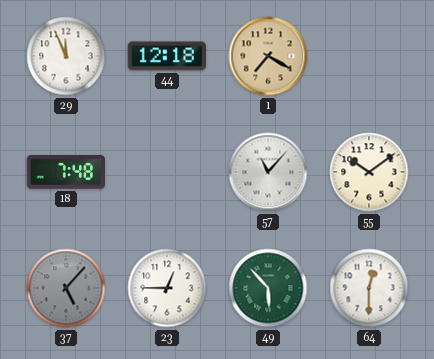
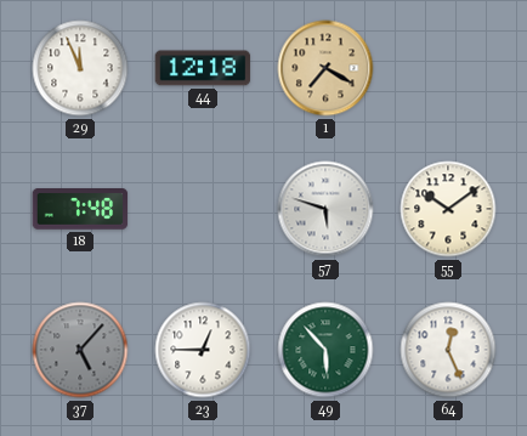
57: 11:07 -> 5:48 (325, 209)
64: 12:30 -> 12:26 (448, 350)
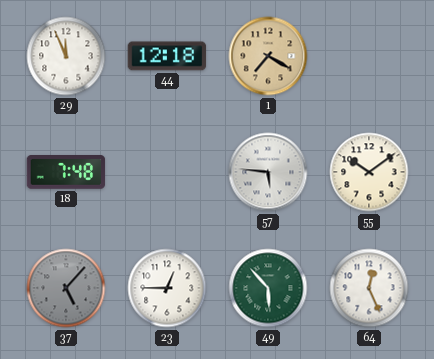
57: 5:48 -> 5:46 (268, 172)
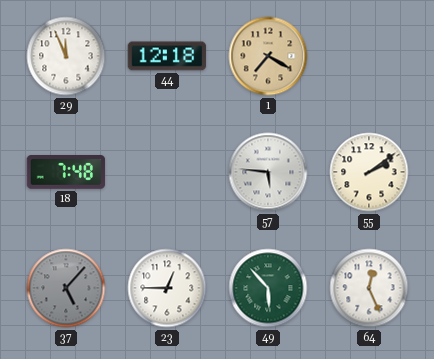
55: 10:09 -> 2:09 (369, 172)
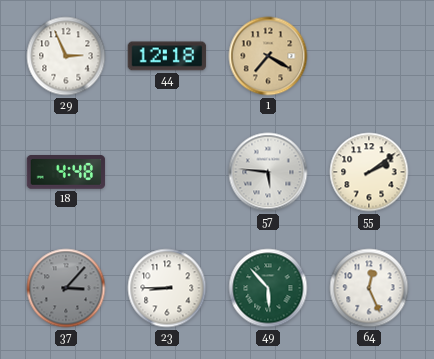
29: 11:56 -> 2:56 (66, 56)
18: 7:48 -> 4:48 (66, 173)
37: 5:07 -> 3:07 (66, 288)
23: 12:45 -> 8:45 (167, 288)
